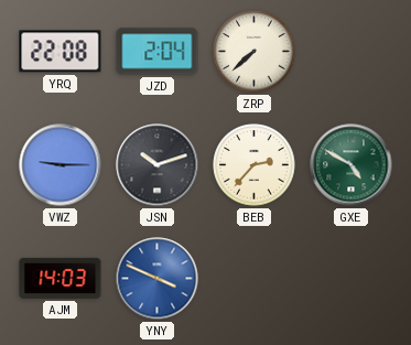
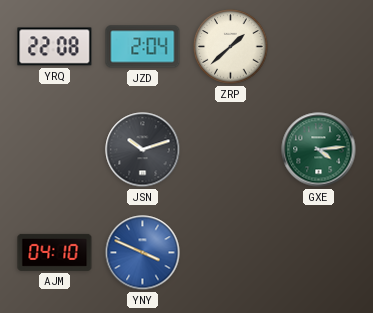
ZRP: 7:38 -> 1:38 (231, 47)
VWZ: 9:15 -> none (61, 165)
BEB: 2:37 -> none (255, 165)
GXE: 4:50 -> 4:14 (319, 150)
AJM: 14:03 -> 04:10 (55, 252)
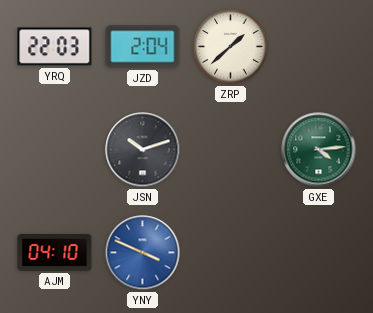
YRQ: 22:08 -> 22:03 (55, 47)
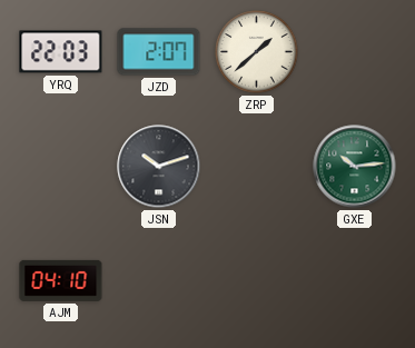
JZD: 2:04 -> 2:07 (159, 52)
GXE: 4:14 -> 10:14 (355, 167)
YNY: 3:49 -> none (143, 253)
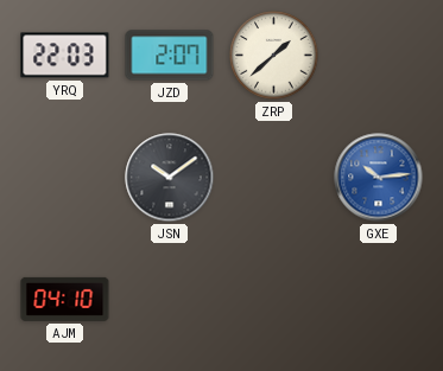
JSN: 10:12 -> 10:09 (170, 178)
GXE dial: green -> blue (379, 178)
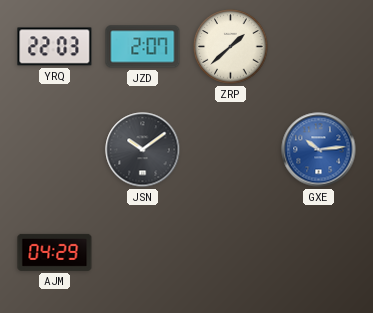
AJM: 04:10 -> 04:29 (55, 252)
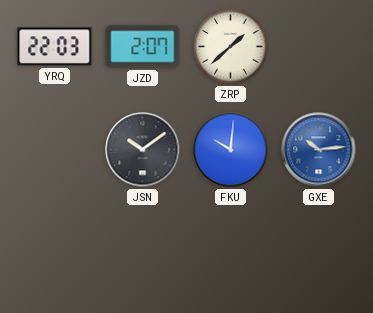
FKU: none -> 10:01 (231, 150)
AJM: 04:29 -> none (55, 252)
